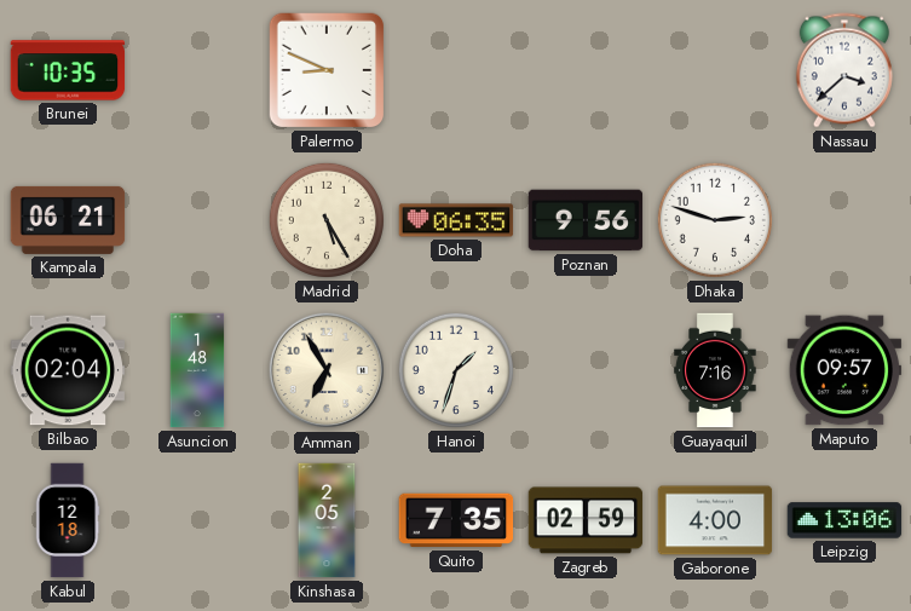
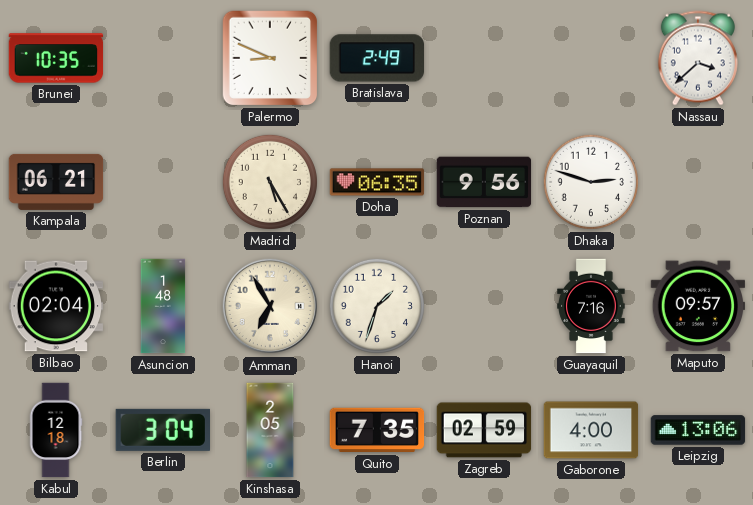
Bratislava: none -> 2:49 (377, 58)
Berlin: none -> 3:04 (162, 430)
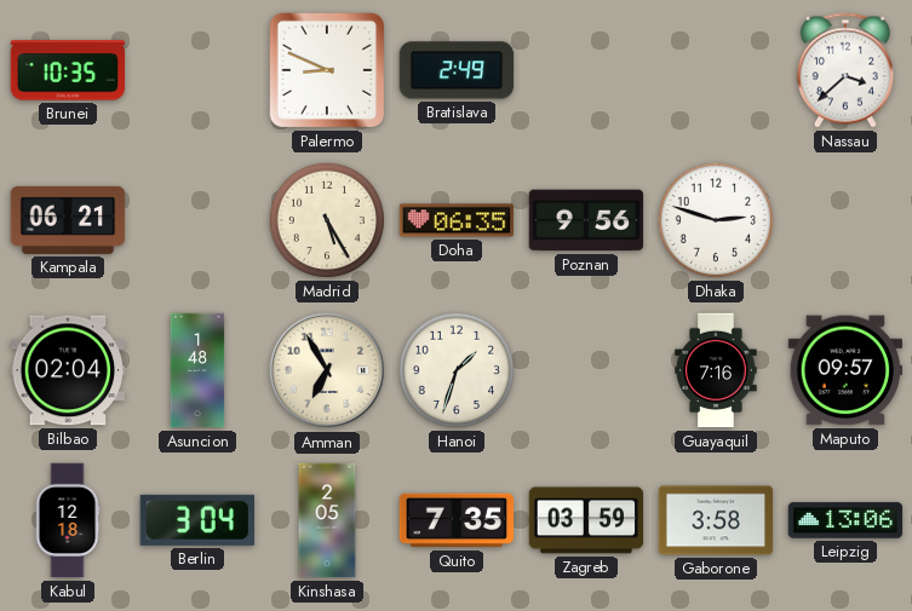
Zagreb: 02:59 -> 03:59 (586, 520)
Gaborone: 4:00 -> 3:58 (716, 520)
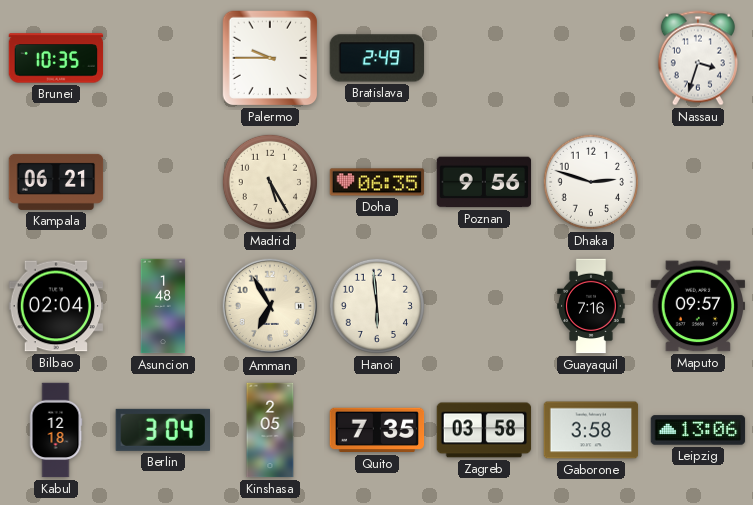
Palermo: 8:49 -> 9:45 (270, 58)
Nassau: 3:38 -> 3:33 (698, 58)
Hanoi: 1:33 -> 5:59 (377, 306)
Zagreb: 03:59 -> 03:58 (484, 430)
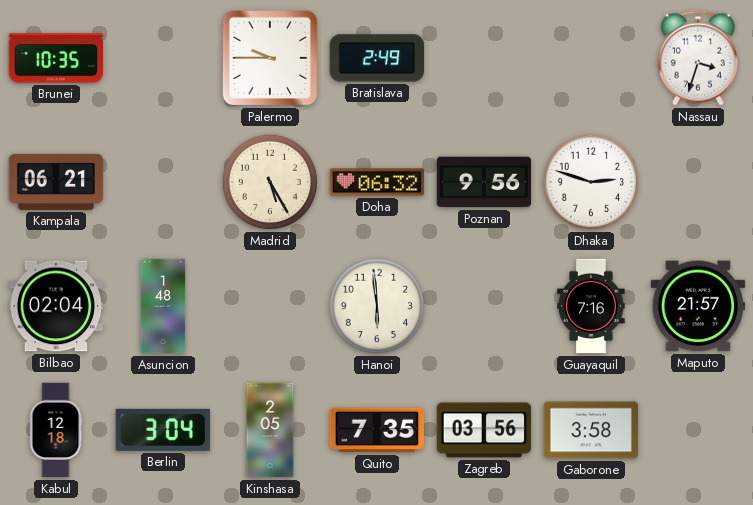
Doha: 06:35 -> 06:32 (377, 182)
Amman: 6:55 -> none (270, 306)
Maputo: 09:57 -> 21:57 (698, 306)
Zagreb: 03:58 -> 03:56 (484, 430)
Leipzig: 13:06 -> none (698, 430)
